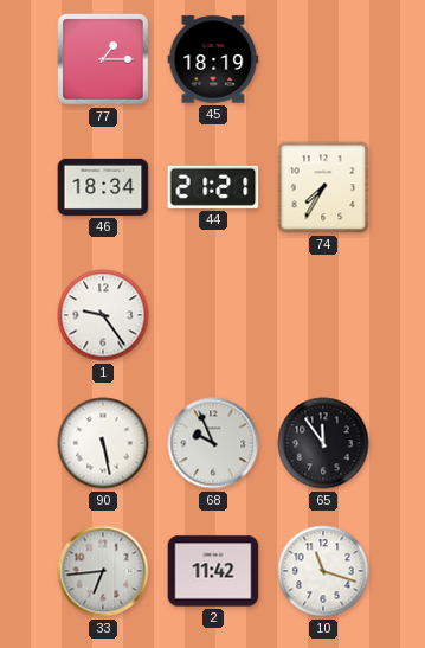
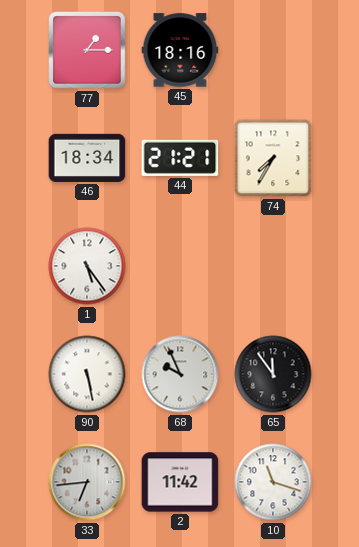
45: 18:19 -> 18:16 (180, 50)
1: 9:24 -> 5:24 (87, 266)
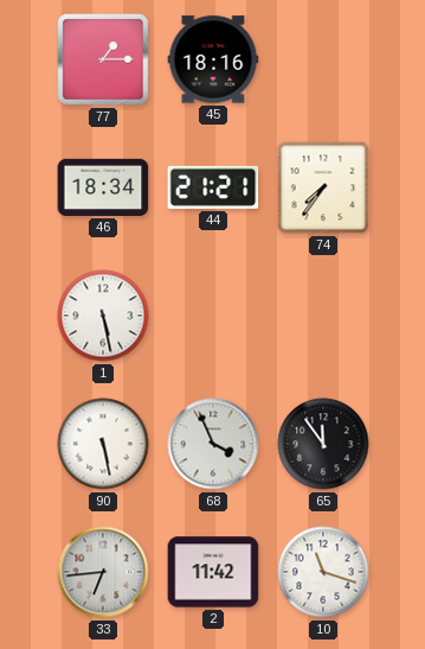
74: 7:35 -> 7:36 (323, 187)
1: 5:24 -> 5:28 (103, 316)
68: 9:56 -> 3:56 (213, 444)
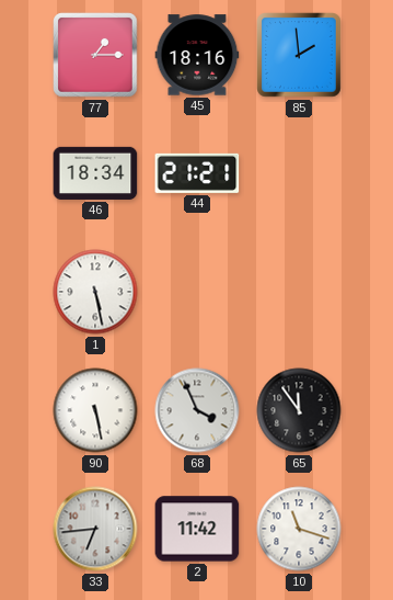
85: none -> 1:59 (299, 55)
74: 7:36 -> none (323, 187)
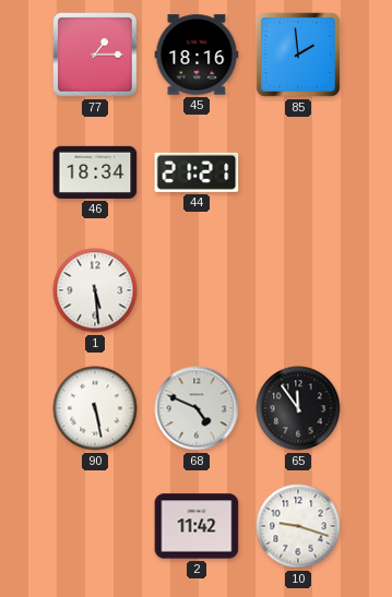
1: 5:28 -> 5:29 (95, 290)
68: 3:56 -> 4:49 (197, 408)
33: 6:44 -> none (95, 529)
10: 11:18 -> 9:18 (298, 526)
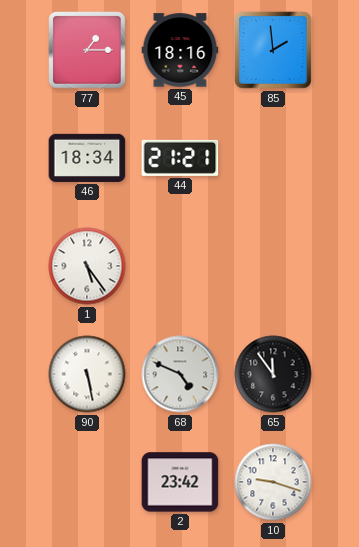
1: 5:29 -> 5:24 (87, 266)
2: 11:42 -> 23:42 (180, 482)
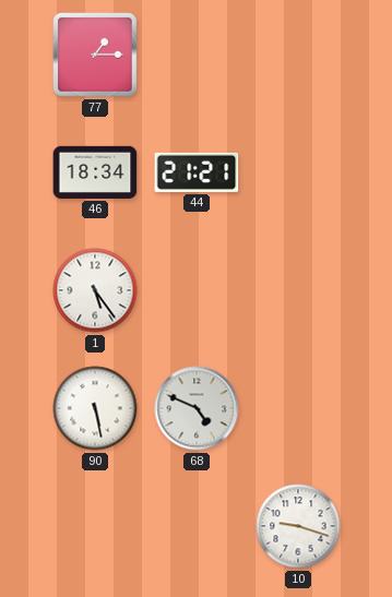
45: 18:16 -> none (180, 50)
85: 1:59 -> none (273, 50)
65: 11:54 -> none (273, 374)
2: 23:42 -> none (180, 482)
